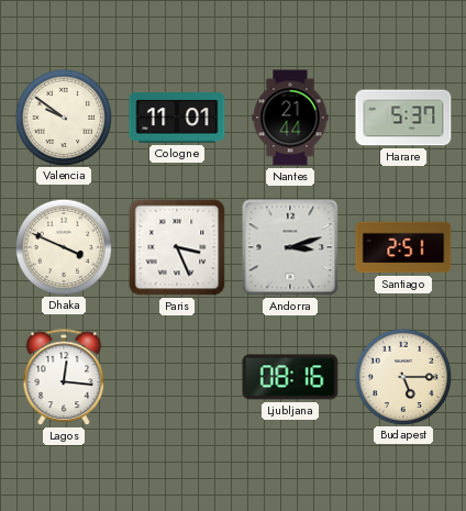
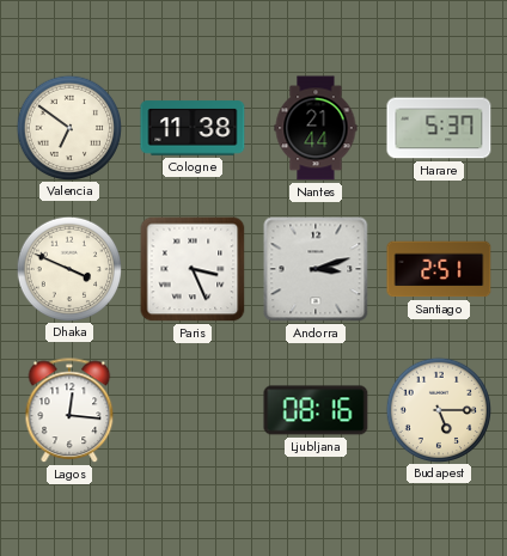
Valencia: 9:51 -> 6:51 (68, 127)
Cologne: 11:01 -> 11:38 (193, 128)
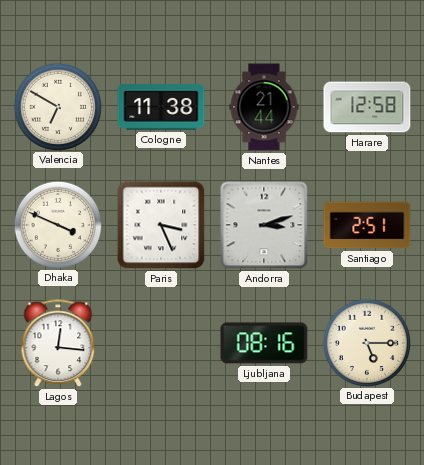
Valencia: 6:51 -> 6:50 (57, 106)
Harare: 5:37 -> 12:58 (367, 107)
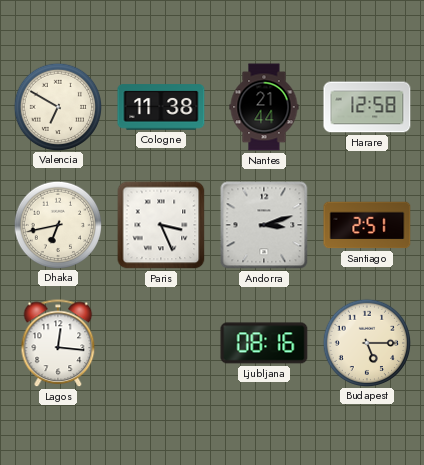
Dhaka: 3:49 -> 6:43 (57, 224)
